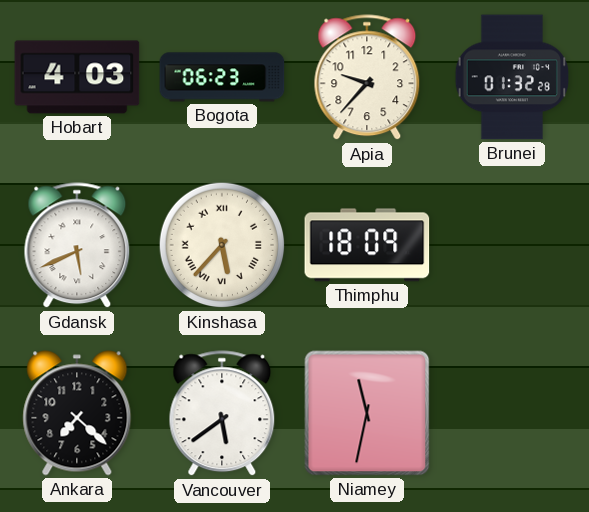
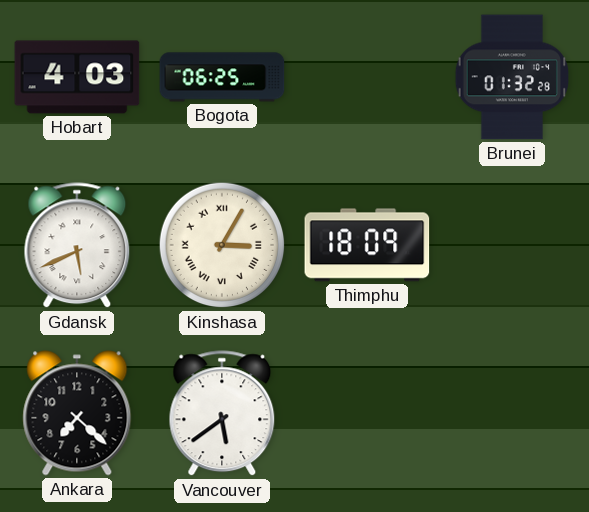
Bogota: 06:23 -> 06:25 (222, 77)
Apia: 9:37 -> none (367, 78)
Kinshasa: 5:37 -> 3:05 (222, 245)
Niamey: 11:32 -> none (367, 413)
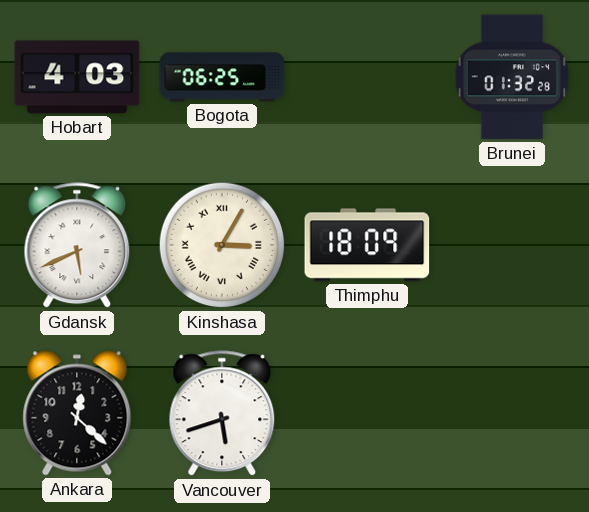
Ankara: 7:22 -> 12:22 (77, 413)
Vancouver: 5:39 -> 5:42 (222, 414)
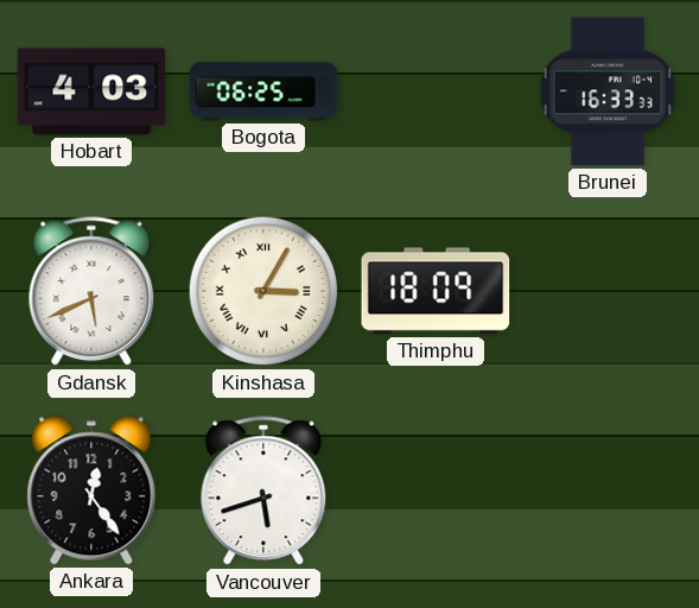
Brunei: 01:32 -> 16:33 (608, 91)
Ankara: 12:22 -> 12:24 (91, 490)
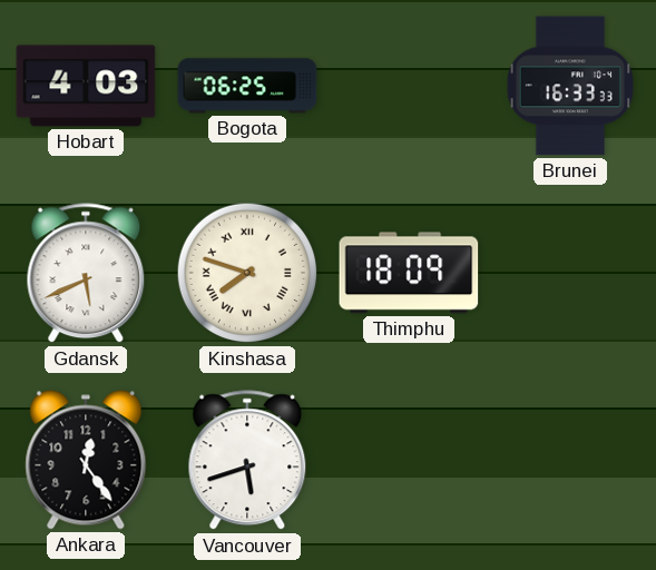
Kinshasa: 3:05 -> 7:48 (247, 273)
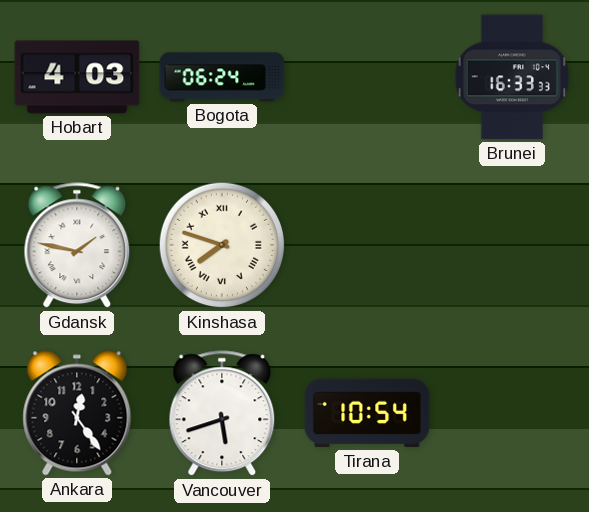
Bogota: 06:25 -> 06:24 (222, 77)
Gdansk: 5:41 -> 1:47 (77, 246)
Thimphu: 18:09 -> none (409, 273)
Tirana: none -> 10:54 (367, 413)
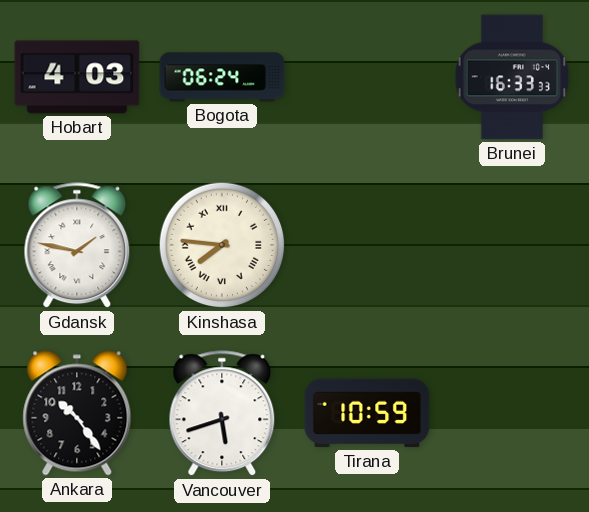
Kinshasa: 7:48 -> 7:46 (222, 245)
Ankara: 12:24 -> 10:24 (77, 413)
Tirana: 10:54 -> 10:59 (367, 413)
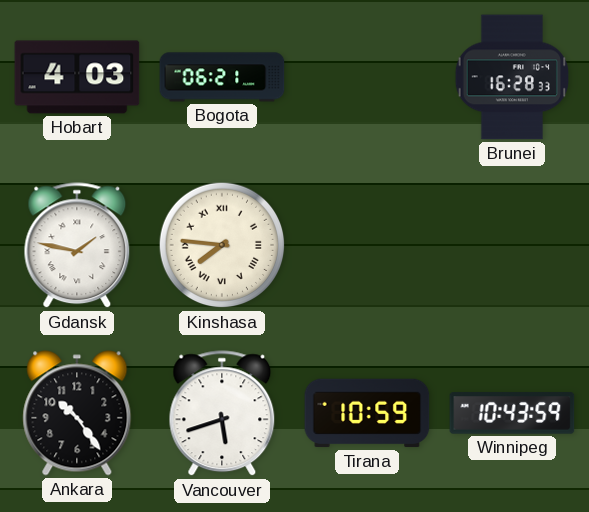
Bogota: 06:24 -> 06:21 (222, 77)
Brunei: 16:33 -> 16:28 (512, 77)
Winnipeg: none -> 10:43 (512, 413)
